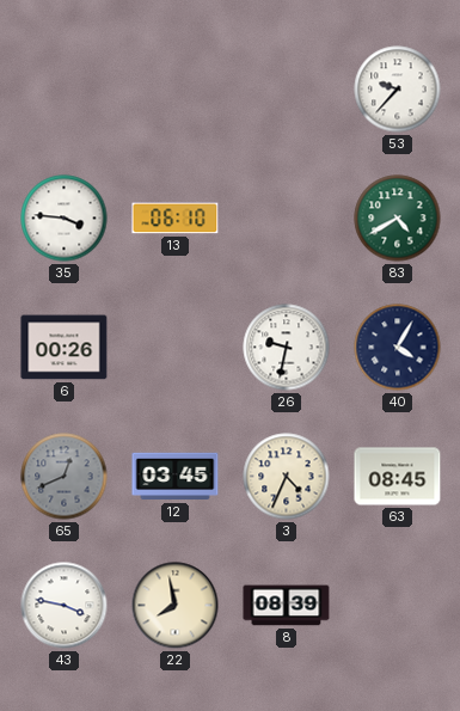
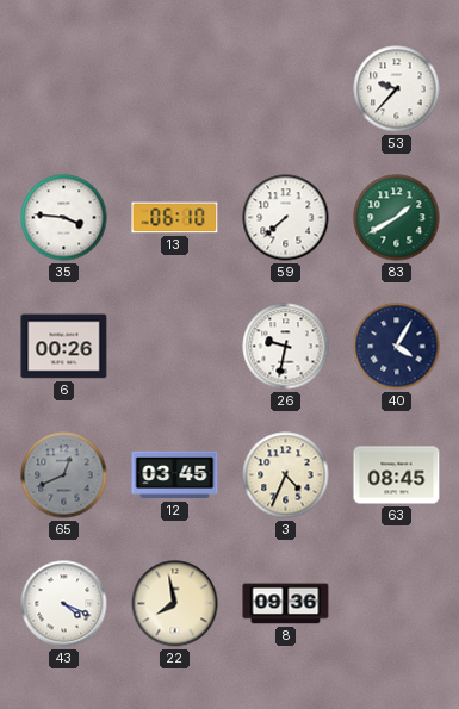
59: none -> 7:38 (286, 218)
83: 4:40 -> 1:40 (397, 218)
43: 3:47 -> 4:19 (64, 604)
8: 08:39 -> 09:36 (286, 604)
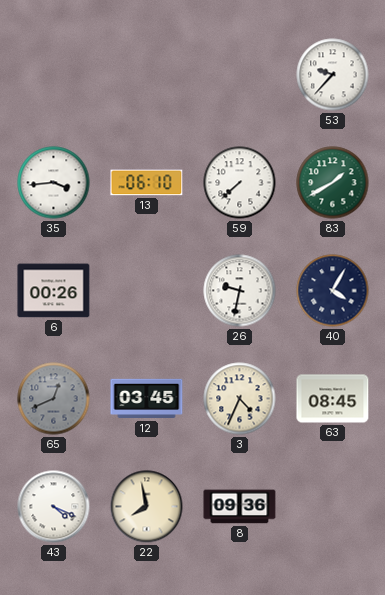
35: 3:46 -> 3:44 (54, 183)
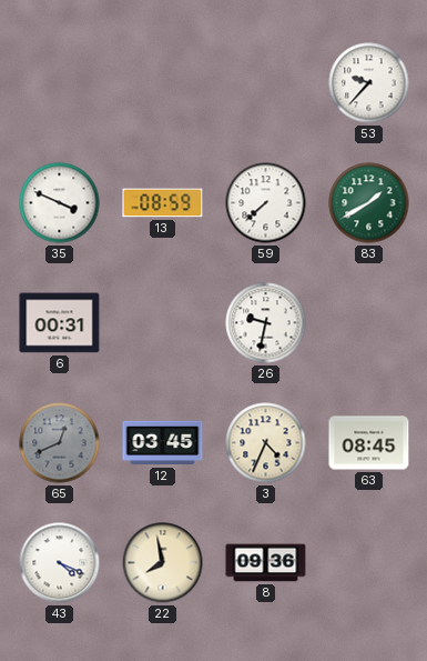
35: 3:44 -> 3:49 (60, 203)
13: 06:10 -> 08:59 (163, 203)
6: 00:26 -> 00:31 (60, 323)
40: 4:05 -> none (333, 291)
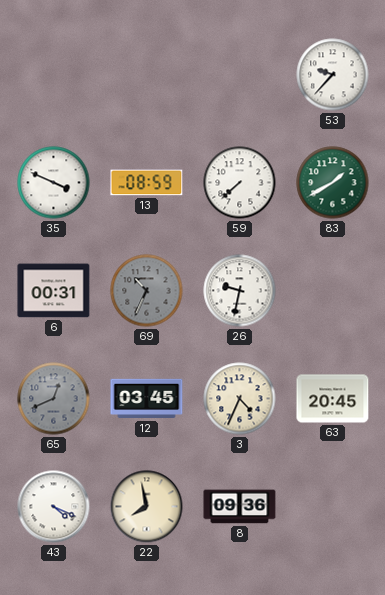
69: none -> 10:34 (147, 291)
63: 08:45 -> 20:45 (333, 399)
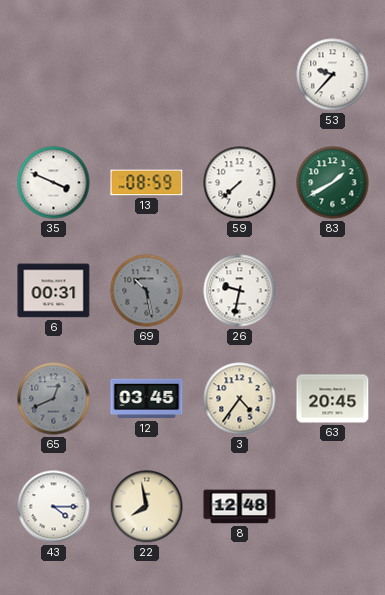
69: 10:34 -> 10:28 (147, 291)
3: 4:34 -> 4:36 (240, 399)
43: 4:19 -> 4:15 (54, 507)
8: 09:36 -> 12:48 (240, 507)
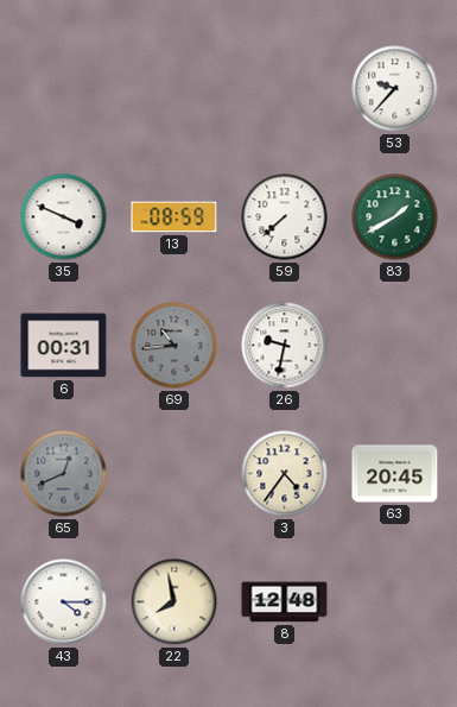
69: 10:28 -> 10:44 (174, 346)
12: 03:45 -> none (147, 399)
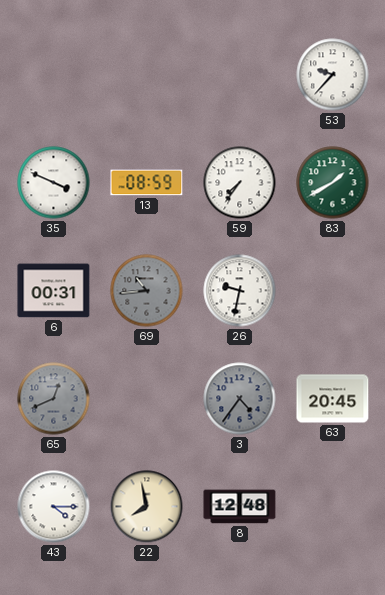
59: 7:38 -> 7:36 (240, 183)
3 dial: cream -> grey (240, 399)
